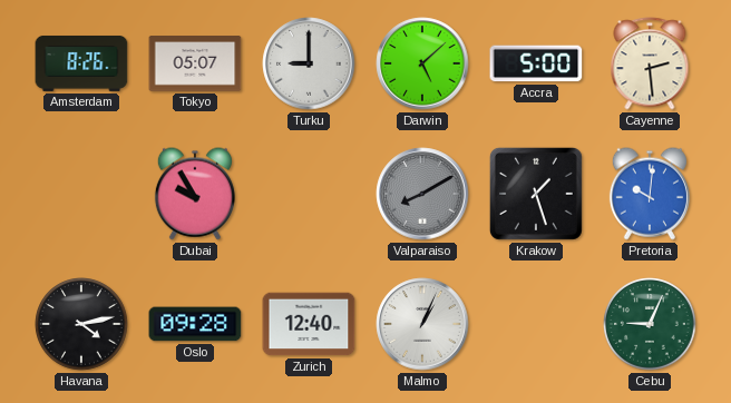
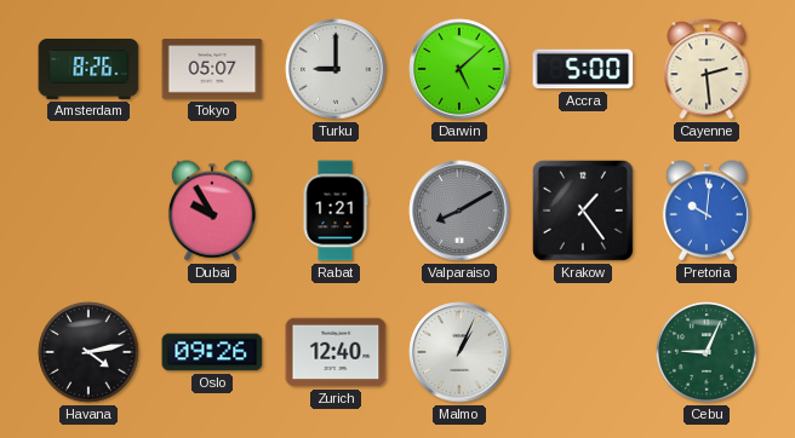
Rabat: none -> 1:21 (336, 211)
Krakow: 1:27 -> 1:24 (583, 211)
Oslo: 09:28 -> 09:26 (212, 352)
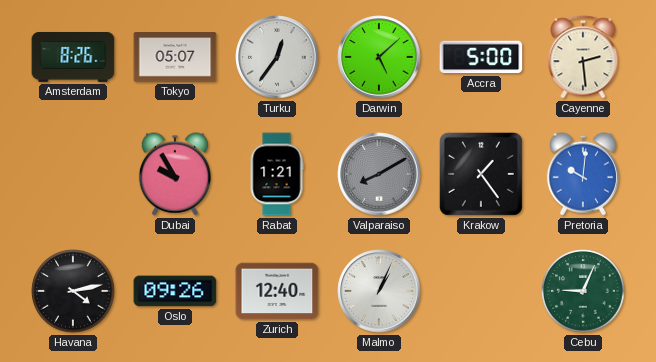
Turku: 9:00 -> 12:36 (277, 57)
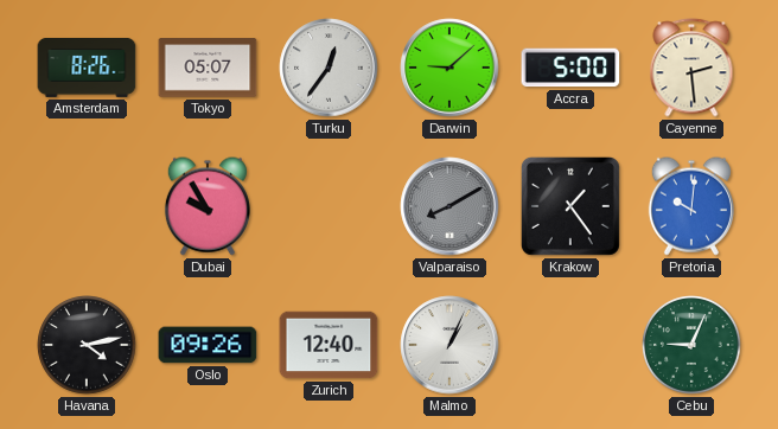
Darwin: 5:08 -> 9:08 (449, 68)
Rabat: 1:21 -> none (277, 174)
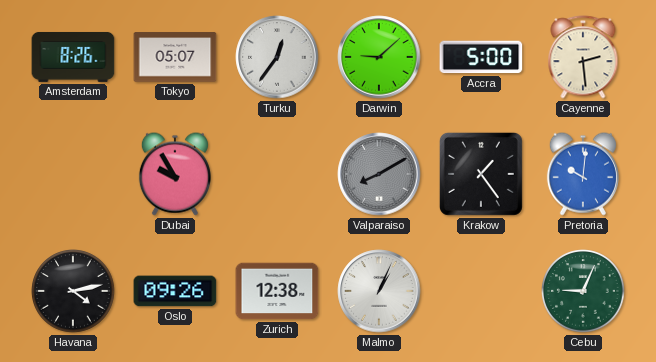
Zurich: 12:40 -> 12:38 (277, 291)
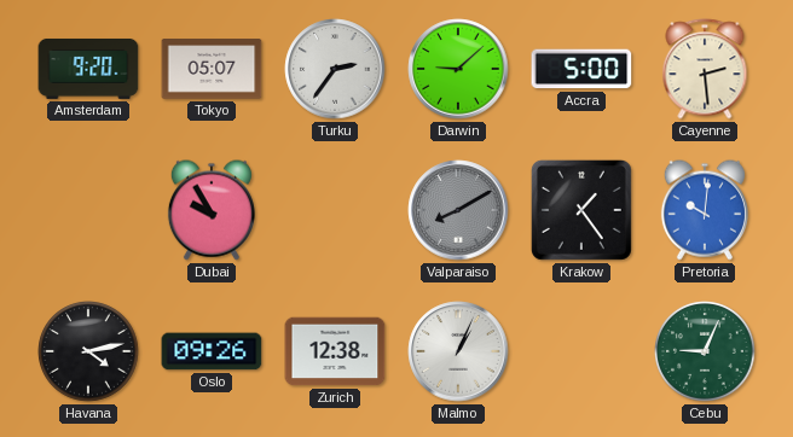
Amsterdam: 8:26 -> 9:20 (88, 69)
Turku: 12:36 -> 2:36 (335, 69)
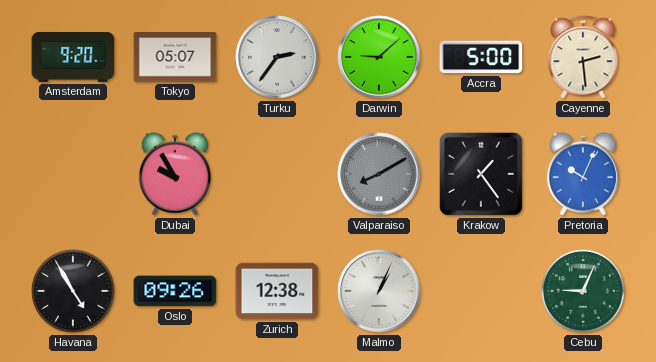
Pretoria: 10:01 -> 10:04 (583, 174)
Havana: 4:13 -> 4:55 (73, 291)
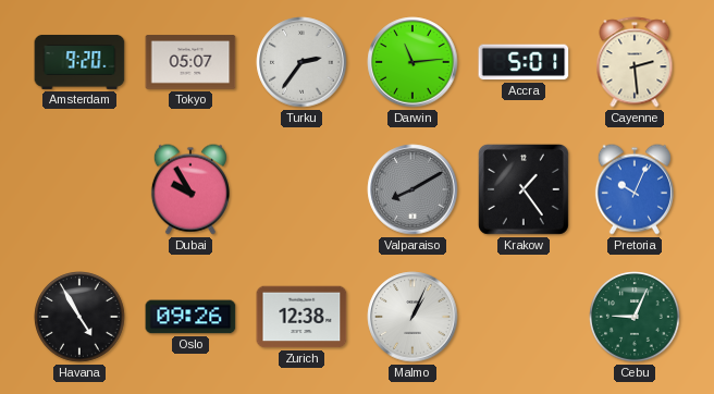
Darwin: 9:08 -> 11:14 (413, 62)
Accra: 5:00 -> 5:01 (524, 62)
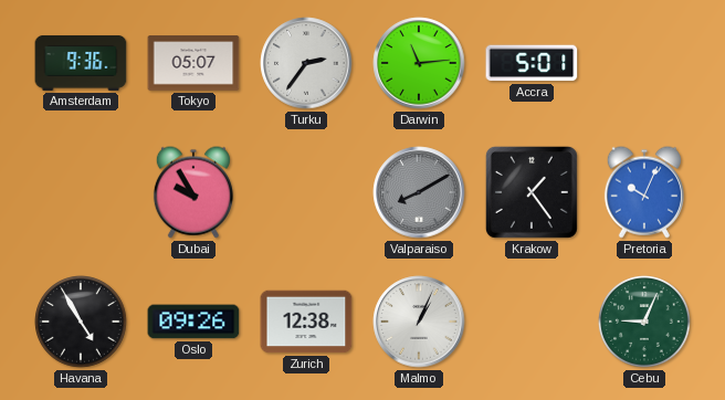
Amsterdam: 9:20 -> 9:36 (81, 63)
Cayenne: 2:29 -> none (635, 62)
